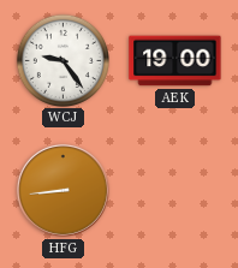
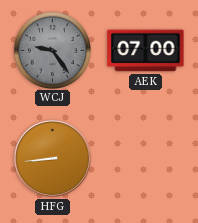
WCJ dial: white -> grey (52, 50)
AEK: 19:00 -> 07:00 (146, 51)
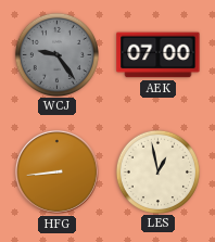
LES: none -> 12:58 (157, 171)
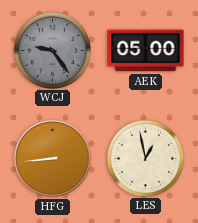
AEK: 07:00 -> 05:00 (146, 51)
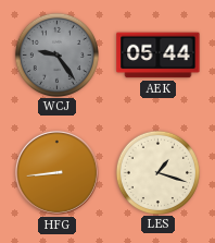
AEK: 05:00 -> 05:44 (159, 56)
LES: 12:58 -> 1:18 (157, 172)
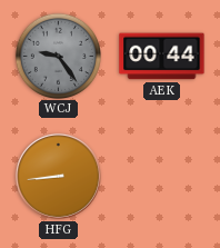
AEK: 05:44 -> 00:44 (162, 57)
LES: 1:18 -> none (157, 172)
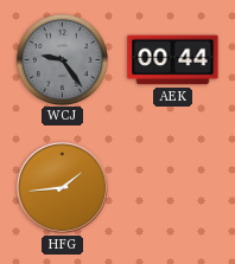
HFG: 8:44 -> 1:44 (62, 187)
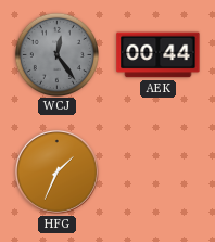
WCJ: 9:24 -> 12:24 (56, 54)
HFG: 1:44 -> 1:34 (56, 171)
